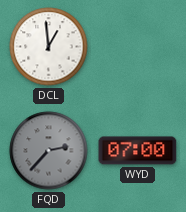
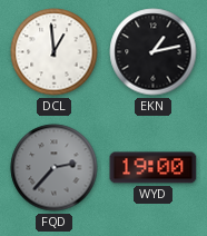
EKN: none -> 1:13 (154, 52)
WYD: 07:00 -> 19:00 (154, 168)
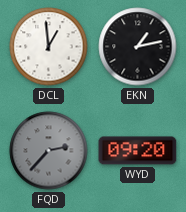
WYD: 19:00 -> 09:20 (138, 151)
